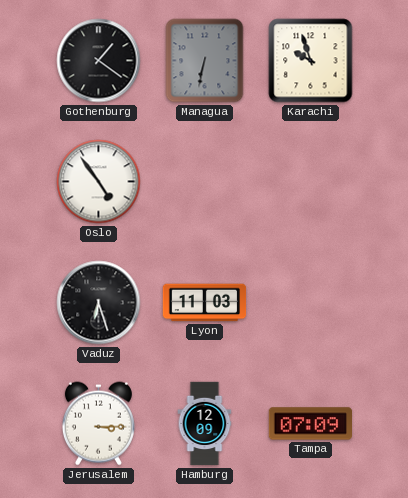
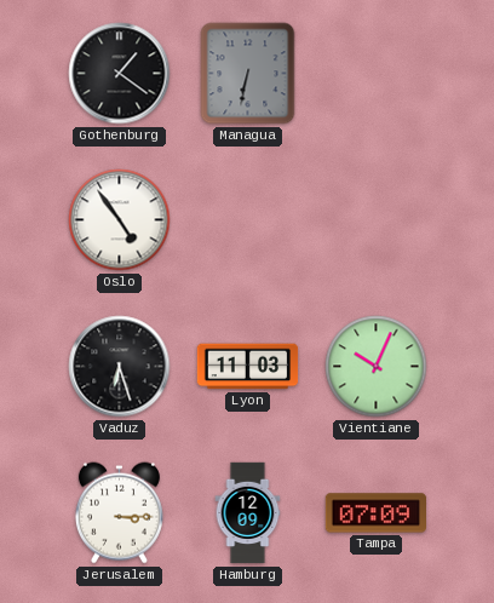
Karachi: 9:57 -> none (311, 61)
Vientiane: none -> 10:04 (377, 367)
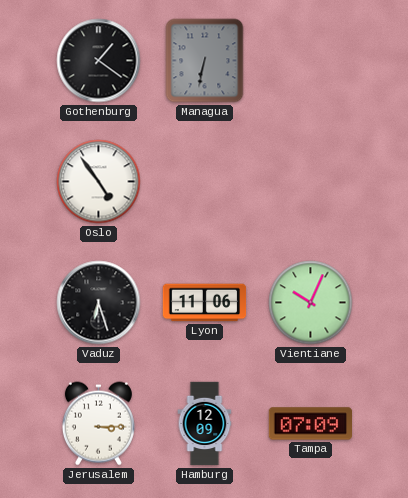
Lyon: 11:03 -> 11:06 (205, 303)
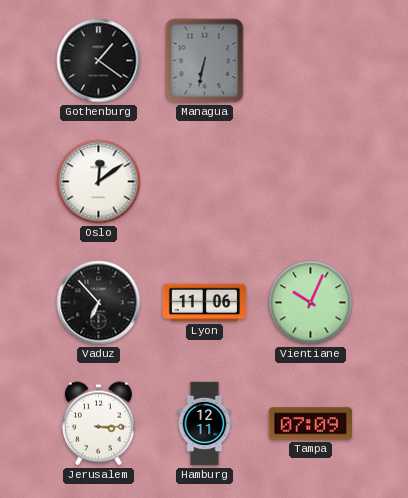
Oslo: 4:54 -> 12:09 (99, 182)
Vaduz: 6:27 -> 6:53 (99, 303)
Hamburg: 12:09 -> 12:11 (205, 424)
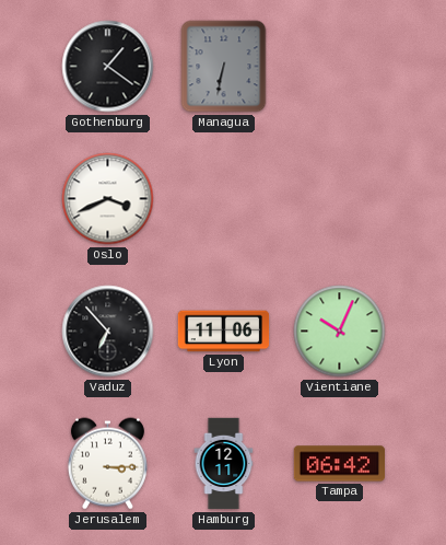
Oslo: 12:09 -> 3:41 (108, 199)
Tampa: 07:09 -> 06:42 (339, 464)
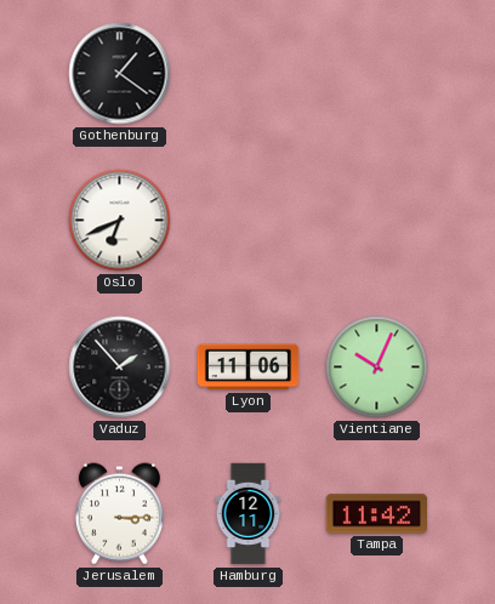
Managua: 6:32 -> none (224, 67)
Oslo: 3:41 -> 6:41 (120, 221)
Vaduz: 6:53 -> 1:53 (120, 367)
Tampa: 06:42 -> 11:42 (376, 514)
